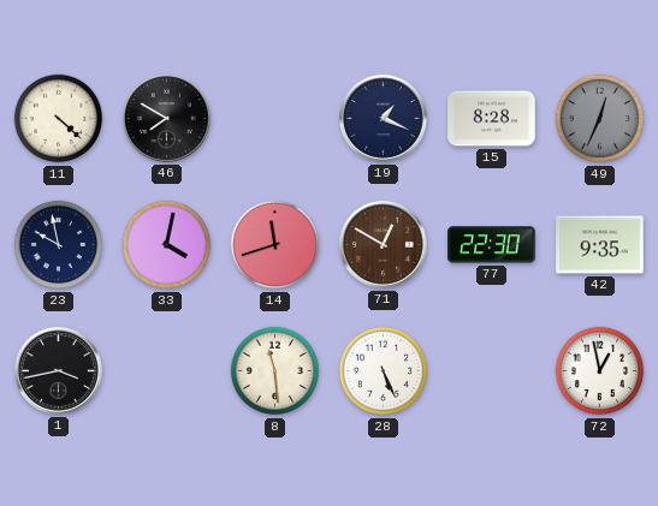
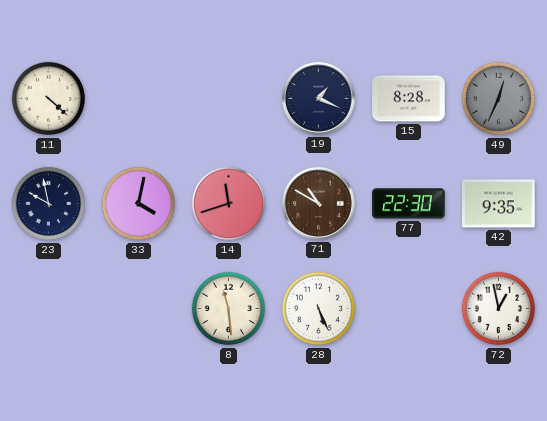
46: 7:50 -> none (167, 119)
71: 12:50 -> 10:50 (319, 204)
1: 3:43 -> none (59, 371)
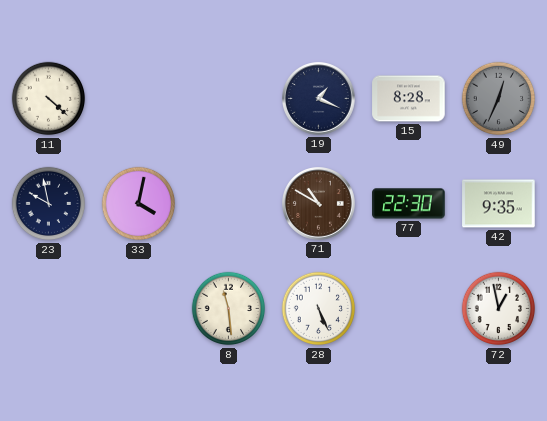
14: 11:42 -> none (229, 204)
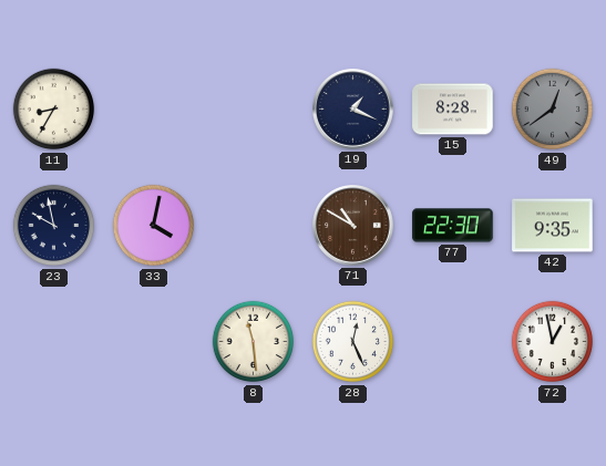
11: 4:22 -> 8:35 (54, 110)
49: 12:34 -> 12:39 (553, 110)
28: 5:26 -> 12:26 (353, 342)
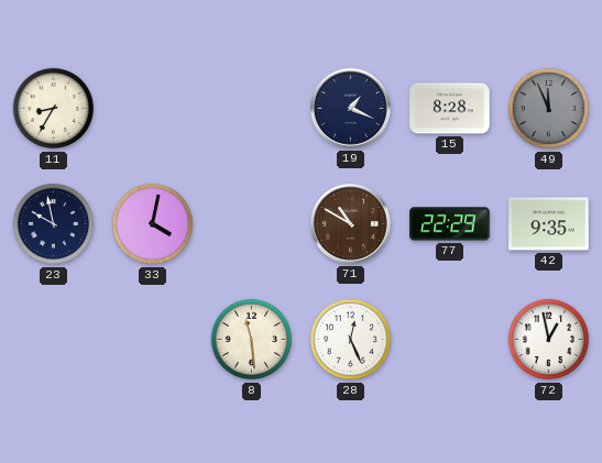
49: 12:39 -> 11:56 (549, 109)
77: 22:30 -> 22:29 (450, 224)
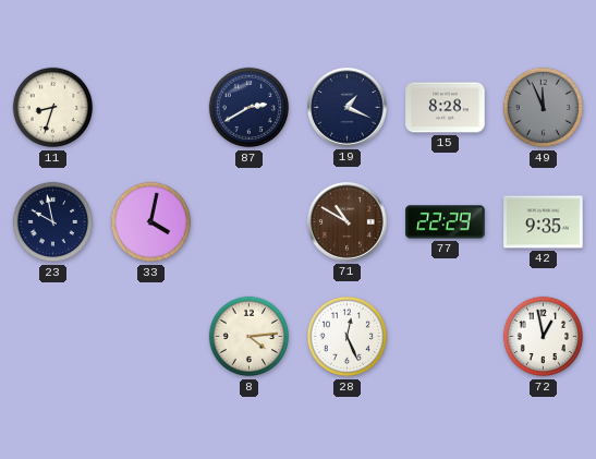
11: 8:35 -> 8:33 (53, 108)
87: none -> 2:40 (250, 108)
8: 11:29 -> 4:14 (250, 337)
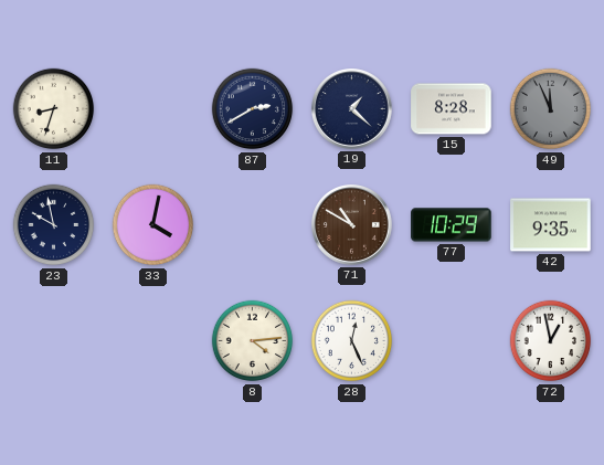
19: 1:19 -> 1:22 (352, 109)
77: 22:29 -> 10:29 (452, 225)
